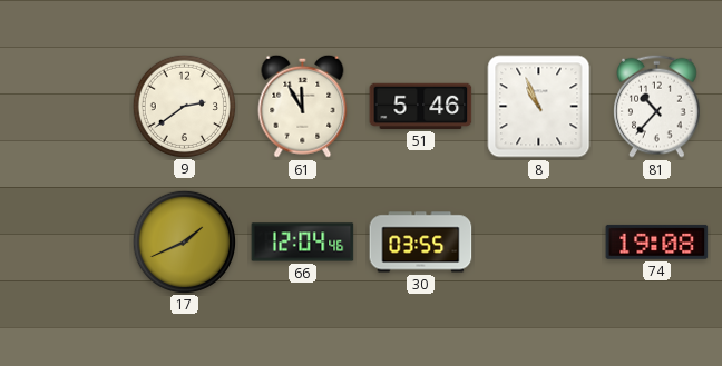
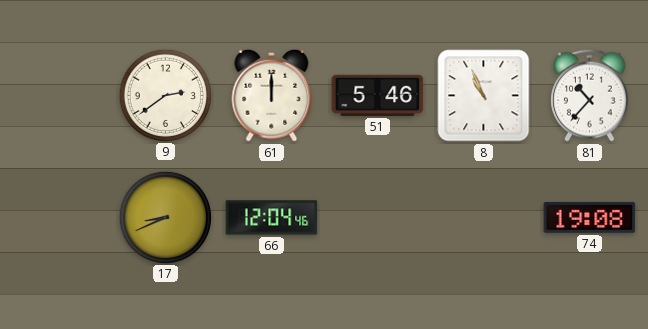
61: 11:55 -> 12:00 (272, 95)
17: 1:41 -> 8:41 (165, 217)
30: 03:55 -> none (421, 243)
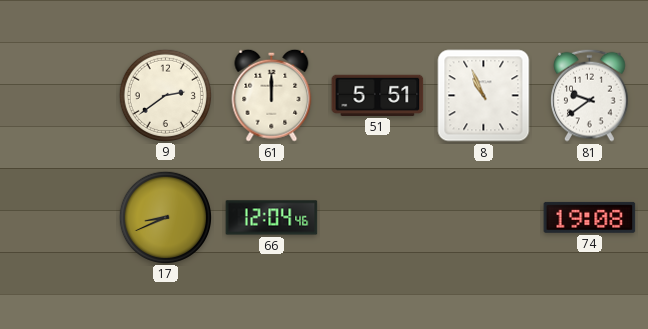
51: 5:46 -> 5:51 (378, 95)
81: 10:37 -> 9:39 (590, 95)
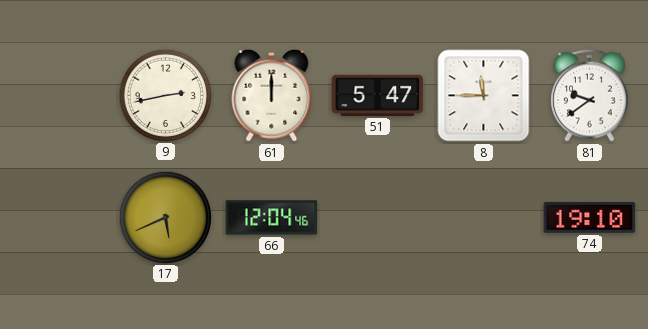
9: 2:39 -> 2:43 (165, 95)
51: 5:51 -> 5:47 (378, 95)
8: 10:56 -> 11:45 (484, 96)
17: 8:41 -> 5:41 (165, 217)
74: 19:08 -> 19:10 (590, 217)
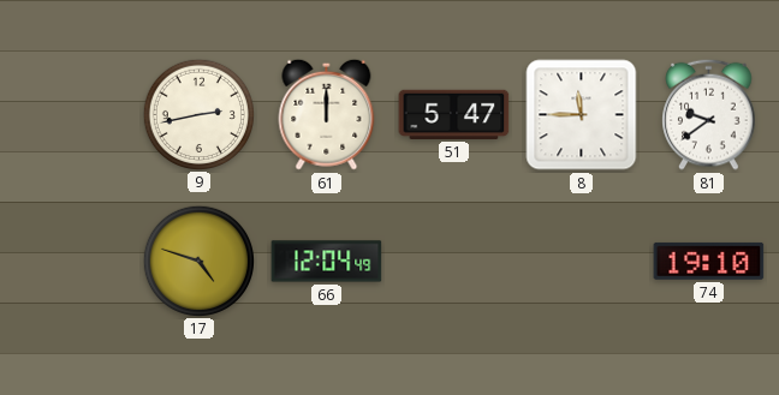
17: 5:41 -> 4:48 (198, 261)
66: 12:04:46 -> 12:04:49 (327, 262)
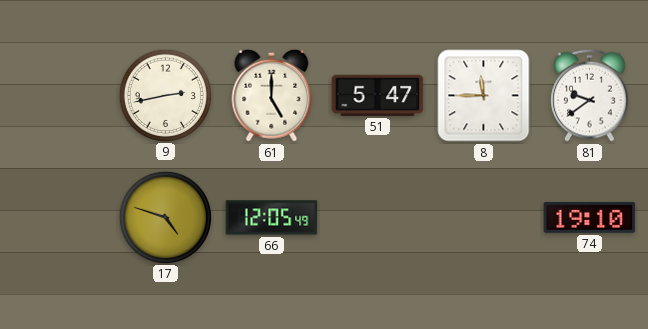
61: 12:00 -> 5:00 (272, 95)
66: 12:04 -> 12:05 (272, 218)
